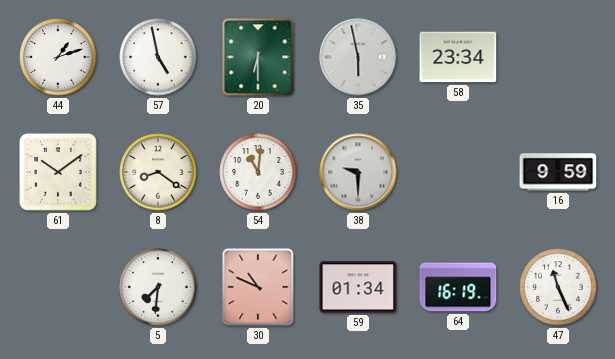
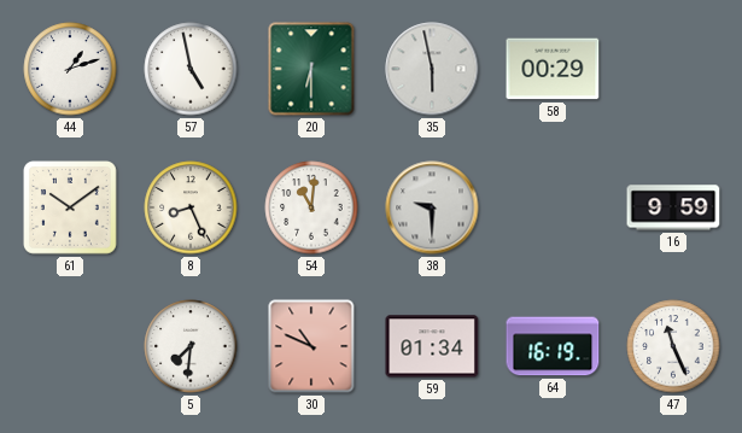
58: 23:34 -> 00:29 (553, 69)
8: 8:21 -> 8:26 (191, 207)
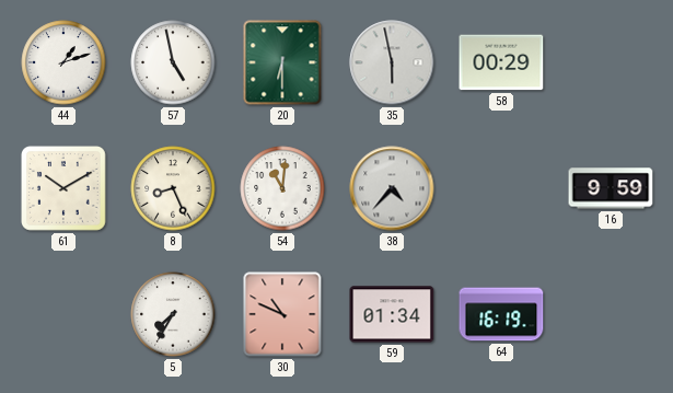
61: 10:09 -> 10:10 (65, 189)
38: 9:30 -> 4:37 (392, 188)
5: 7:31 -> 7:35 (173, 314)
47: 11:26 -> none (673, 346)
